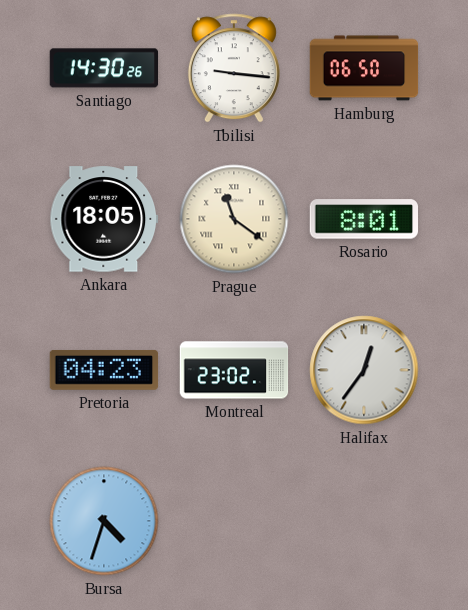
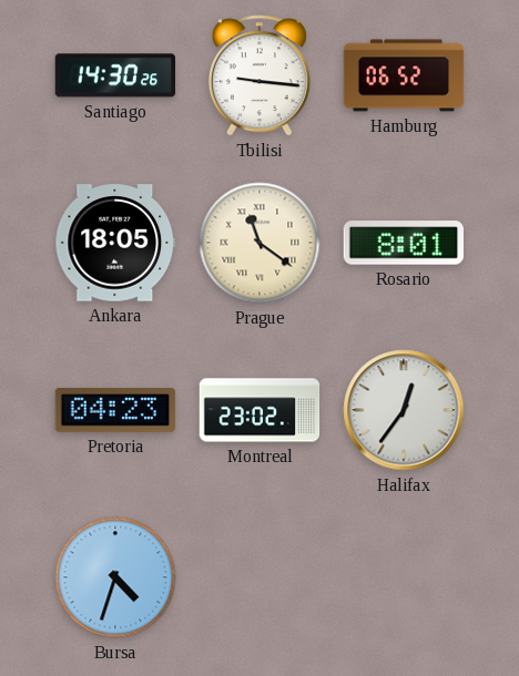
Hamburg: 06:50 -> 06:52 (404, 75)
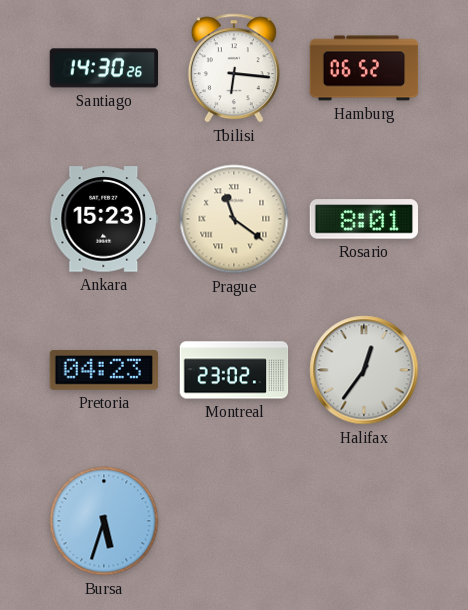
Tbilisi: 9:16 -> 6:16 (234, 68)
Ankara: 18:05 -> 15:23 (104, 219)
Bursa: 4:33 -> 5:33 (104, 521)
